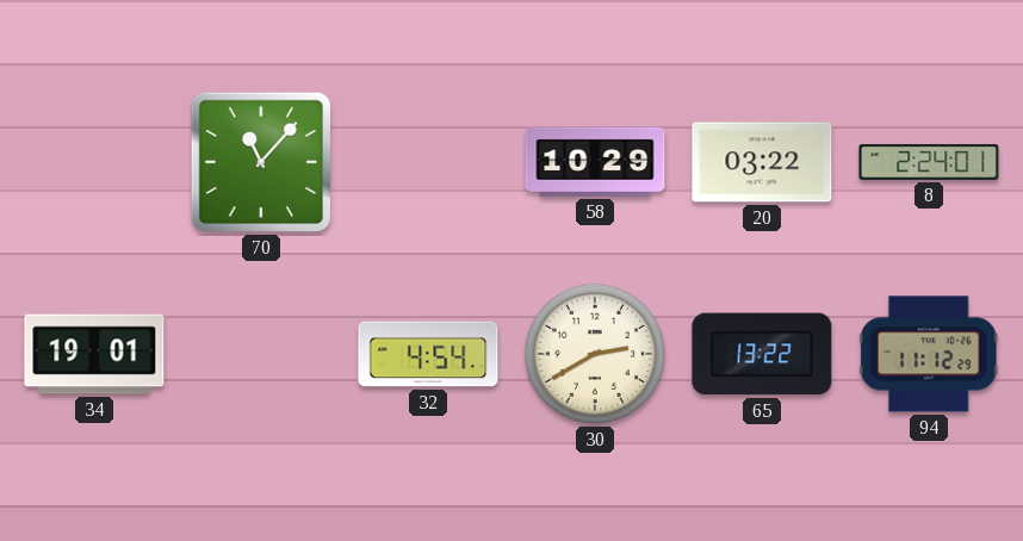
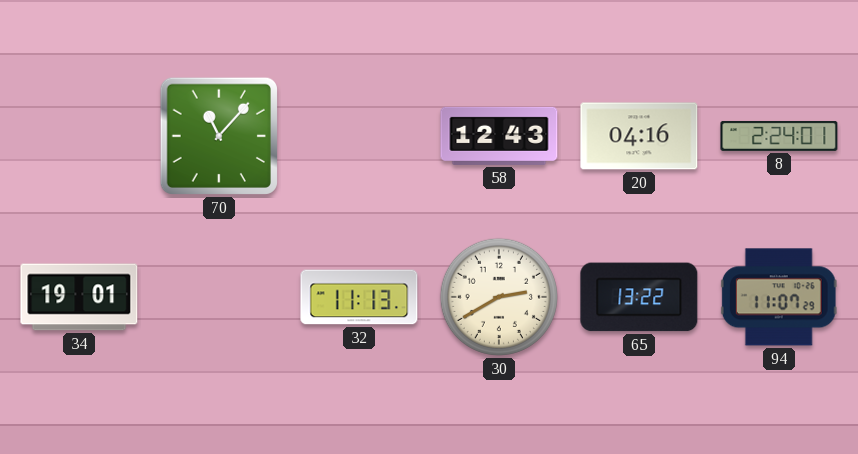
58: 10:29 -> 12:43 (499, 136)
20: 03:22 -> 04:16 (639, 136)
32: 4:54 -> 11:13 (359, 297)
94: 11:12 -> 11:07 (779, 297)
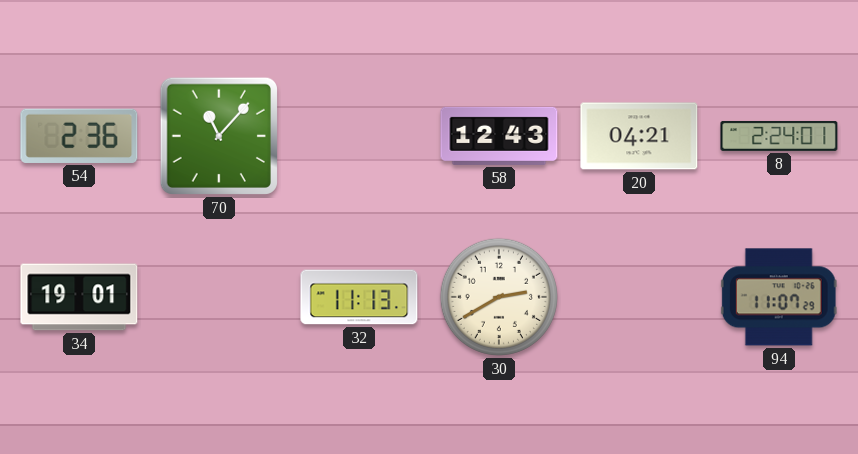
54: none -> 2:36 (79, 136)
20: 04:16 -> 04:21 (639, 136)
65: 13:22 -> none (639, 297)
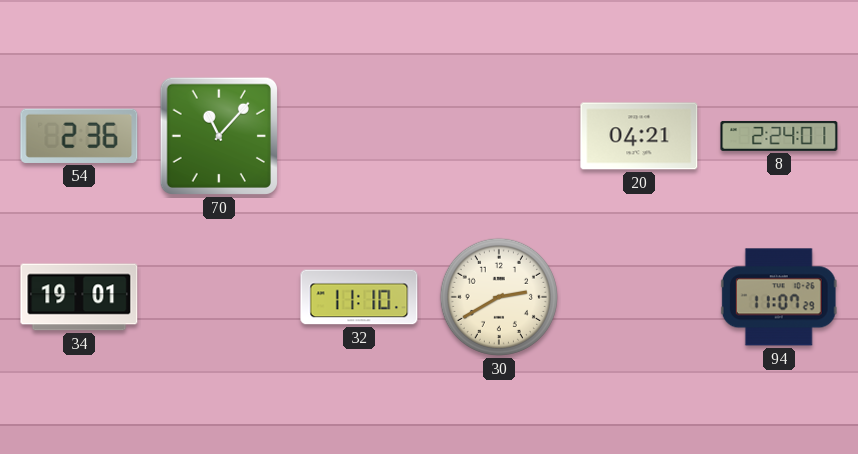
58: 12:43 -> none (499, 136)
32: 11:13 -> 11:10 (359, 297)
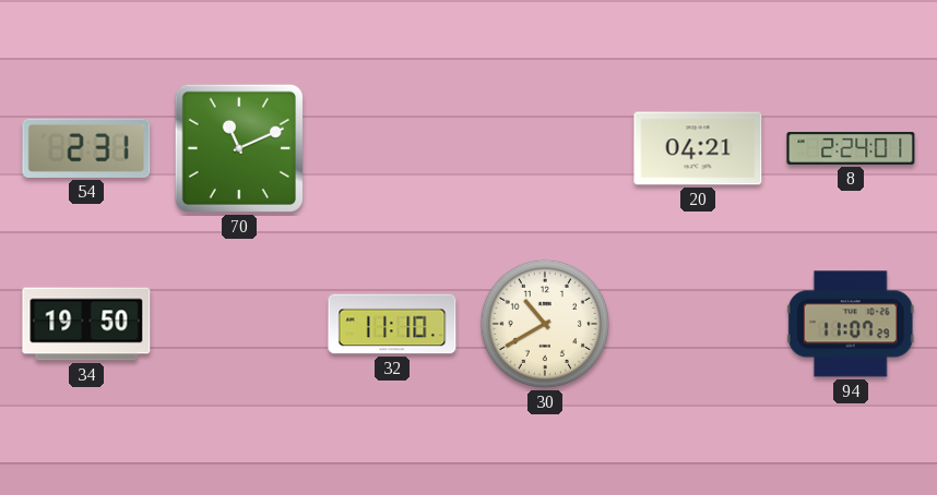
54: 2:36 -> 2:31 (86, 148)
70: 11:07 -> 11:11 (239, 148)
34: 19:01 -> 19:50 (86, 324)
30: 2:40 -> 10:40 (545, 324)
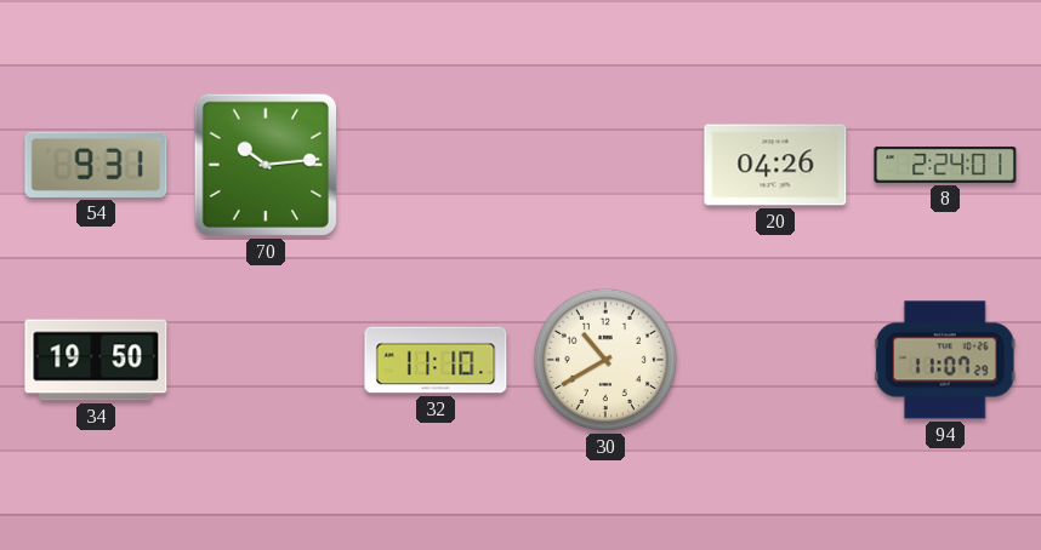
54: 2:31 -> 9:31 (96, 165)
70: 11:11 -> 10:14 (266, 165)
20: 04:21 -> 04:26 (775, 165)
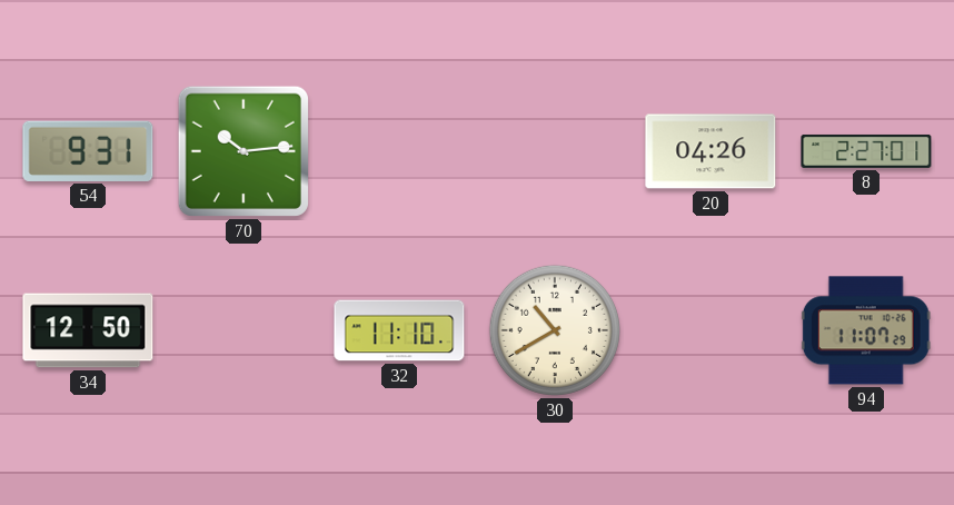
8: 2:24 -> 2:27 (866, 151)
34: 19:50 -> 12:50 (88, 330)
